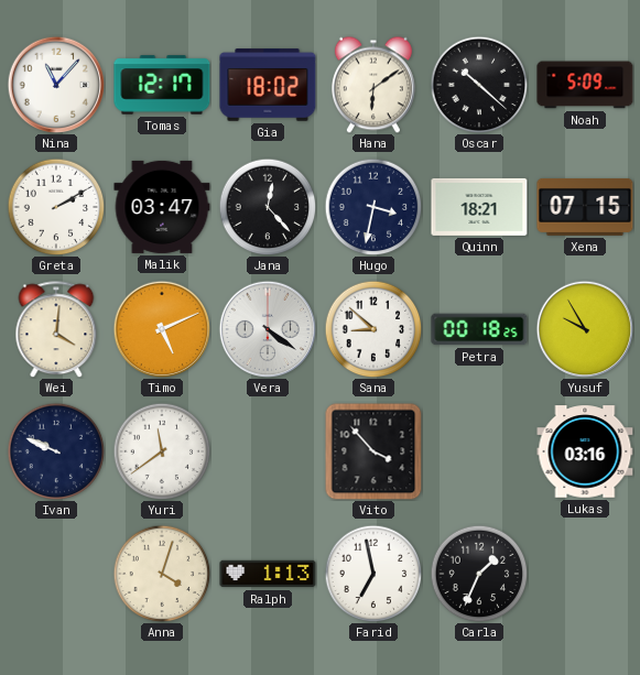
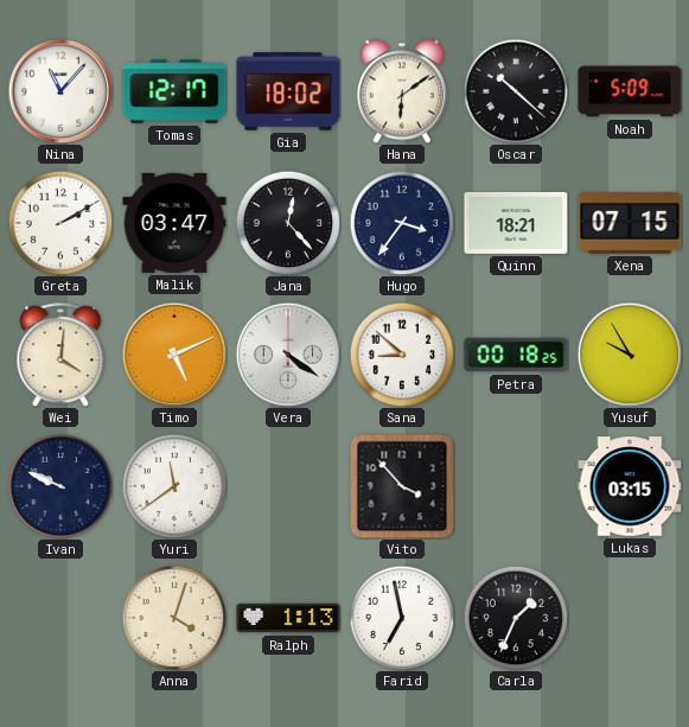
Hugo: 3:32 -> 3:36 (402, 223)
Lukas: 03:16 -> 03:15 (630, 486)
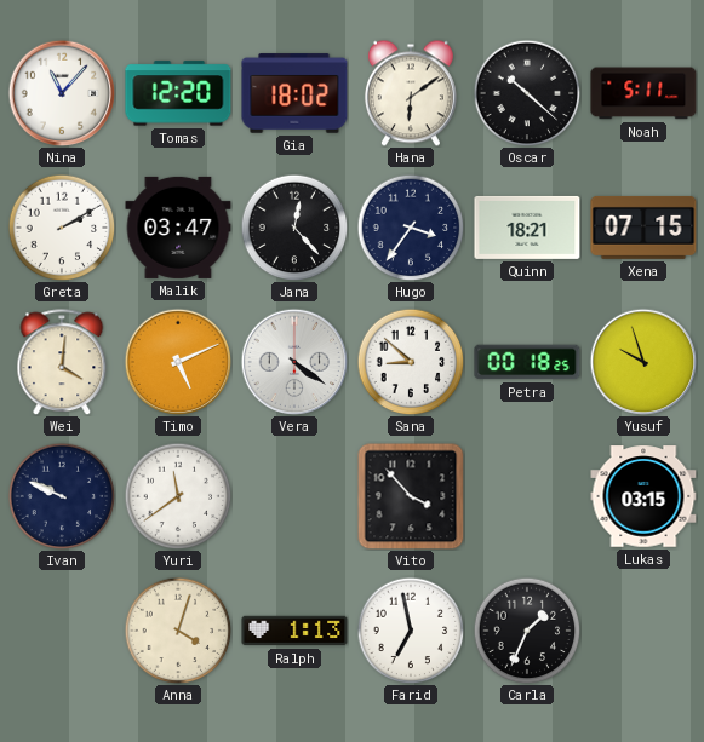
Tomas: 12:17 -> 12:20 (178, 93)
Noah: 5:09 -> 5:11 (643, 93)
Yusuf: 9:55 -> 9:57 (643, 362)
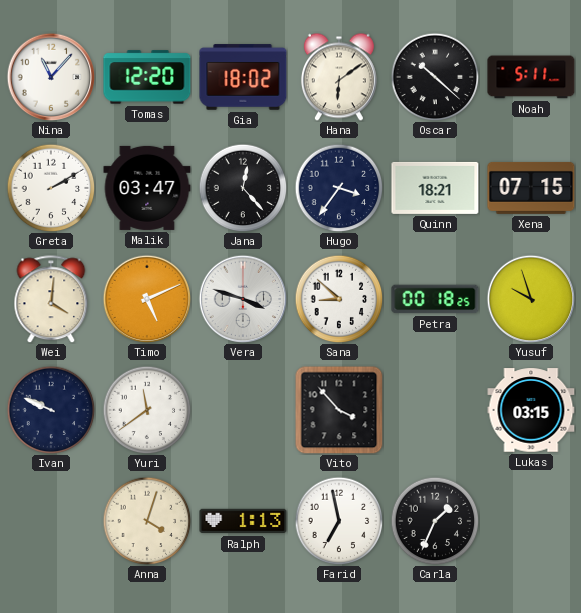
Vera: 4:21 -> 3:48 (243, 299)
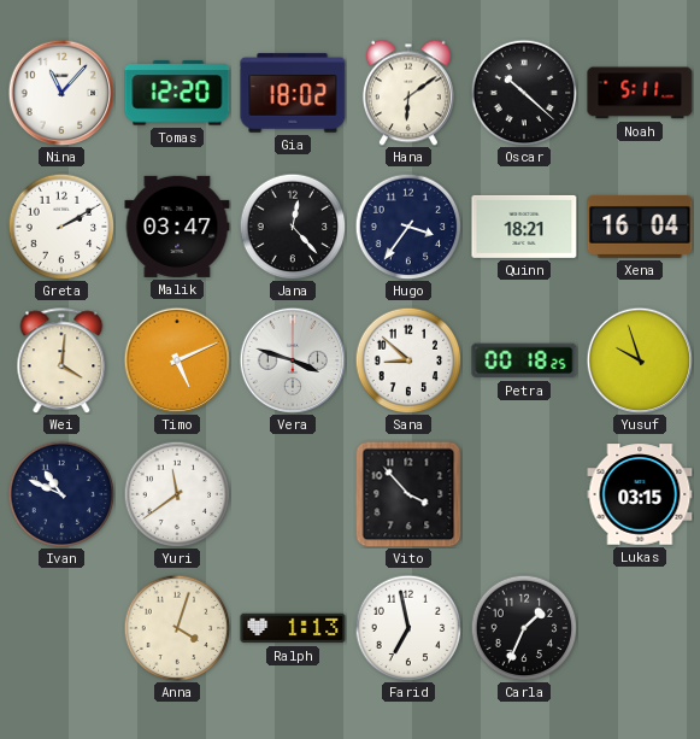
Xena: 07:15 -> 16:04 (640, 227)
Ivan: 9:49 -> 10:49 (61, 494)
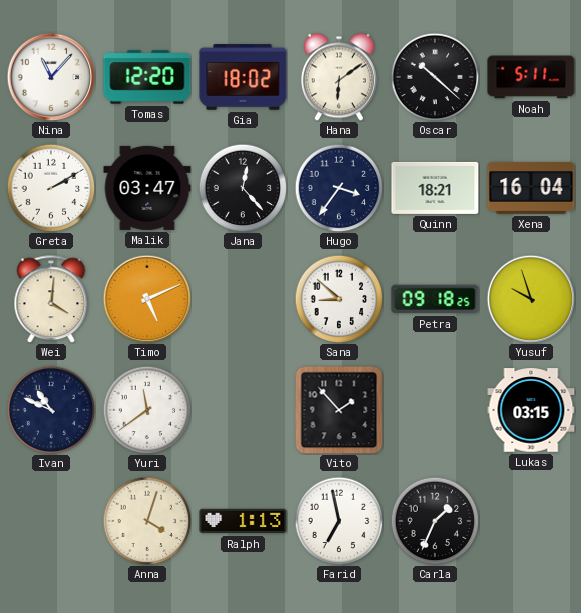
Vera: 3:48 -> none (293, 360)
Petra: 00:18 -> 09:18 (435, 299)
Vito: 3:53 -> 1:53 (339, 410)
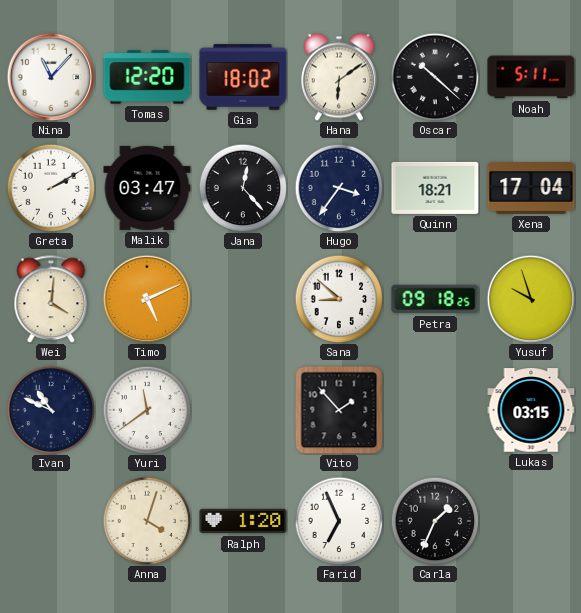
Xena: 16:04 -> 17:04 (531, 188)
Ralph: 1:13 -> 1:20 (243, 521)
Farid: 6:58 -> 6:56 (339, 521)
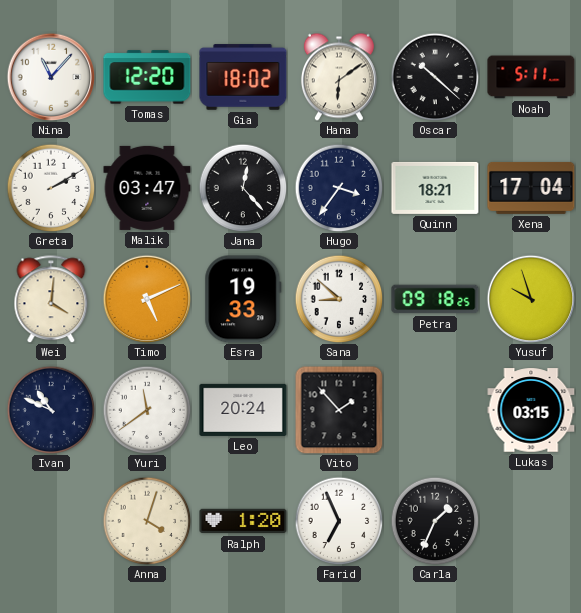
Esra: none -> 19:33 (243, 299)
Leo: none -> 20:24 (243, 410)
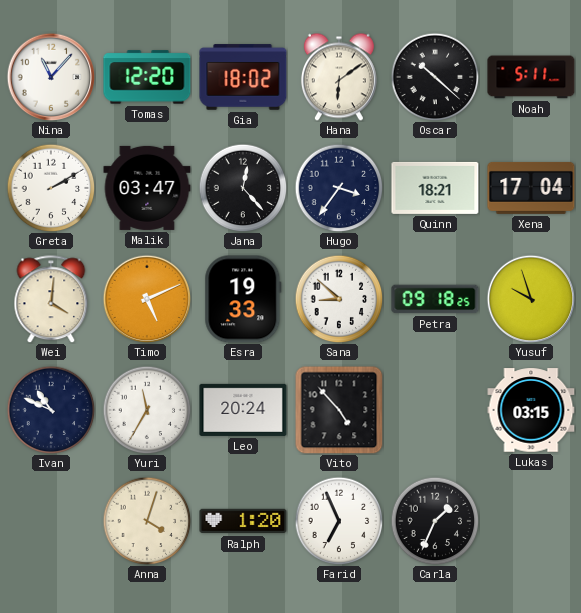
Yuri: 11:39 -> 11:35 (147, 410)
Vito: 1:53 -> 4:53 (339, 410)
